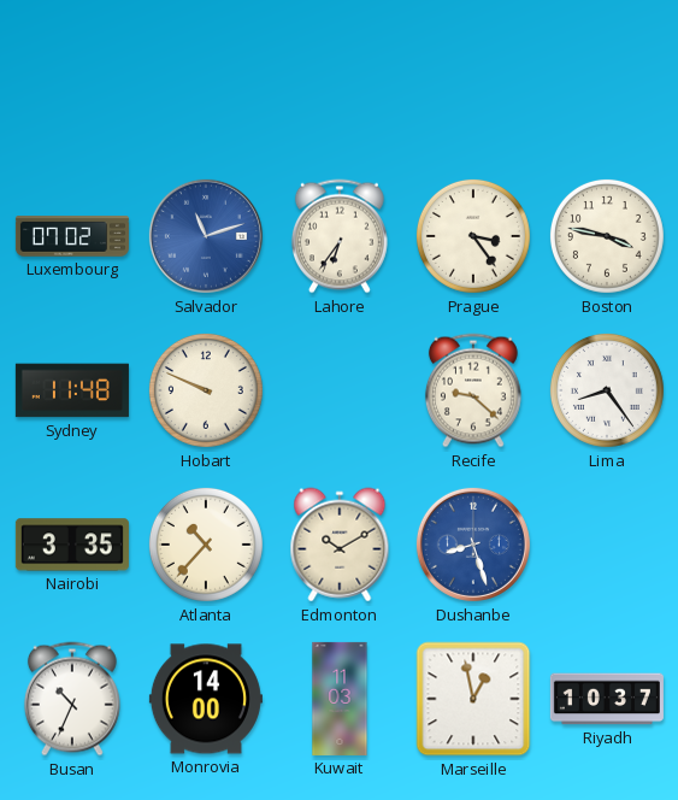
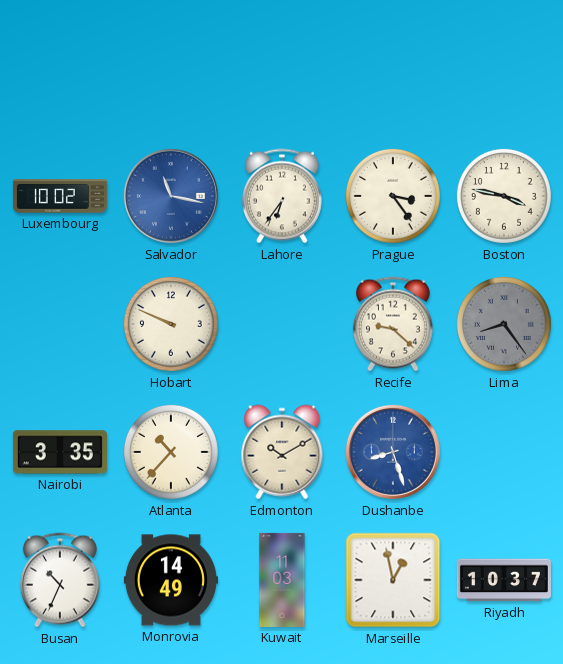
Luxembourg: 07:02 -> 10:02 (60, 196)
Salvador: 11:12 -> 11:17 (171, 196)
Sydney: 11:48 -> none (72, 390)
Lima dial: white -> grey (504, 324)
Monrovia: 14:00 -> 14:49 (171, 580)
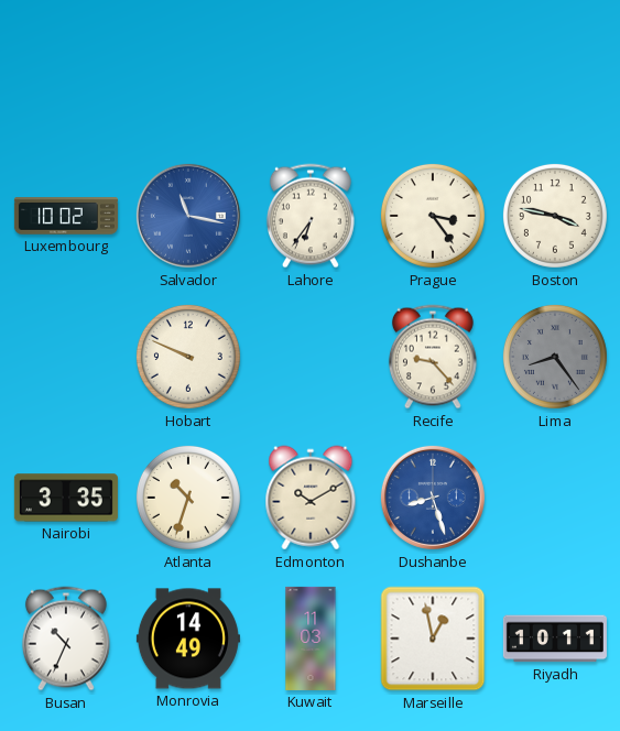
Recife: 9:22 -> 9:23 (433, 357)
Atlanta: 10:37 -> 10:33 (188, 498)
Riyadh: 10:37 -> 10:11 (555, 639)
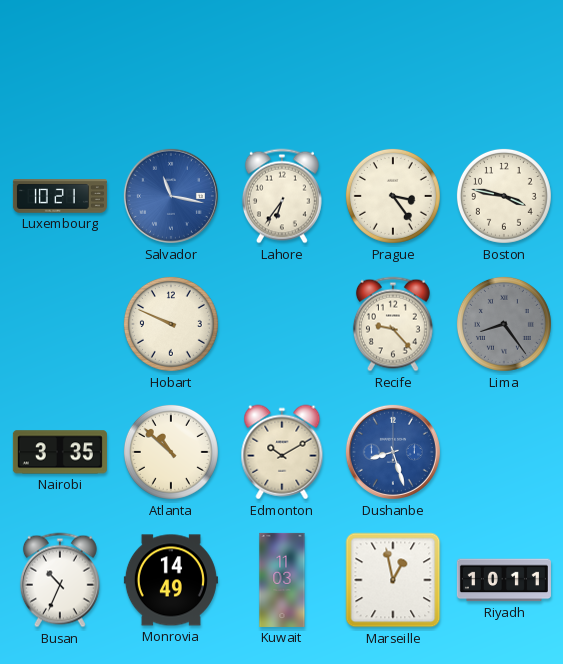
Luxembourg: 10:02 -> 10:21 (60, 196)
Atlanta: 10:33 -> 10:52 (171, 452)
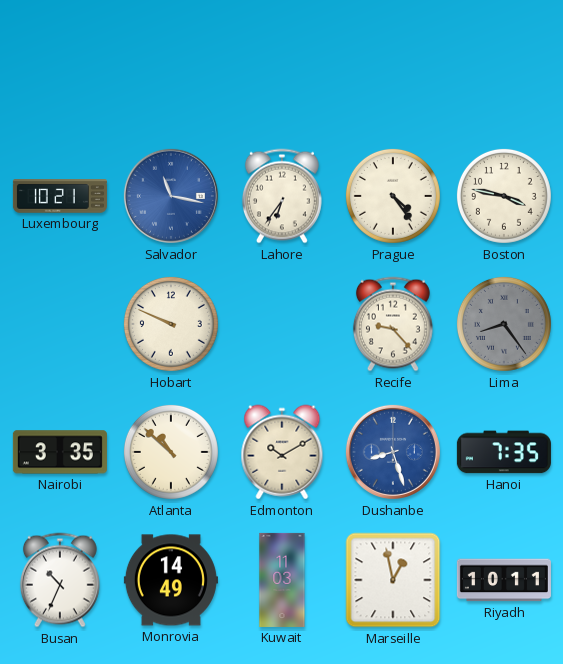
Prague: 3:24 -> 4:24 (393, 196)
Hanoi: none -> 7:35 (504, 452)
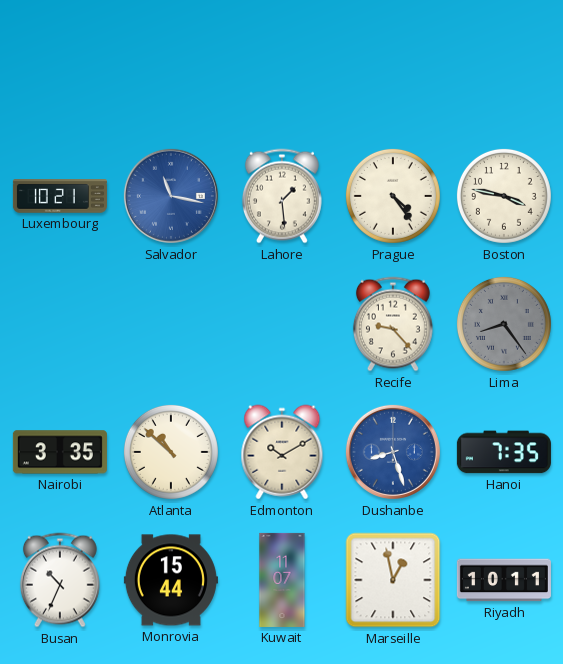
Lahore: 6:36 -> 1:29 (282, 196)
Hobart: 9:49 -> none (171, 324)
Monrovia: 14:49 -> 15:44 (171, 580)
Kuwait: 11:03 -> 11:07 (282, 580)
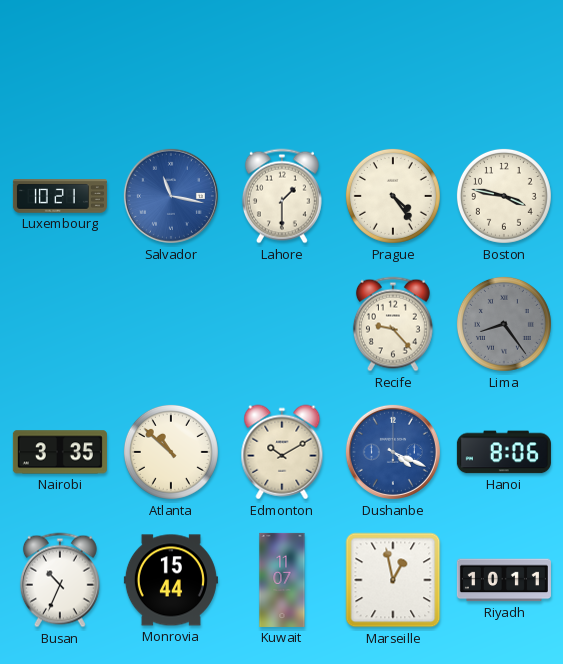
Lahore: 1:29 -> 1:30 (282, 196)
Dushanbe: 8:27 -> 4:19 (393, 452)
Hanoi: 7:35 -> 8:06 (504, 452)
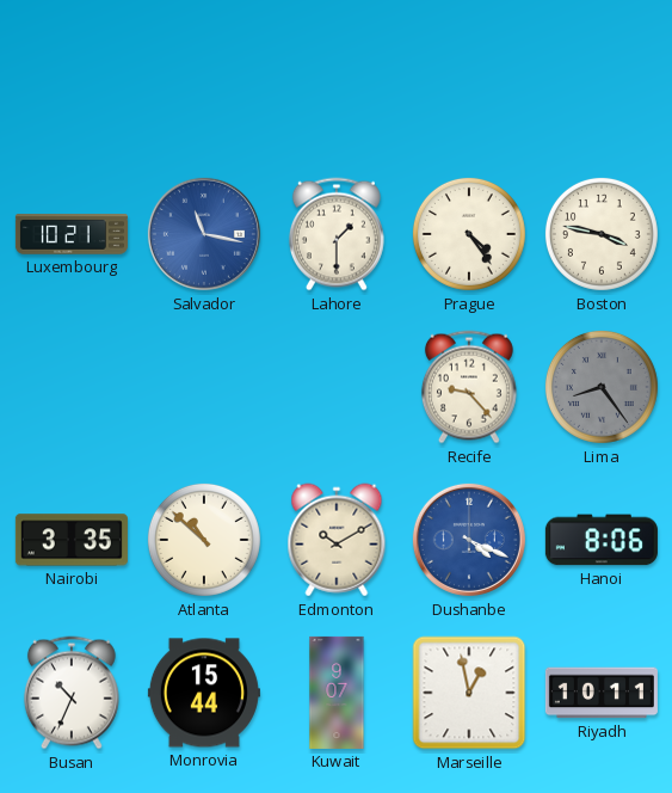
Kuwait: 11:07 -> 9:07 (337, 693)
